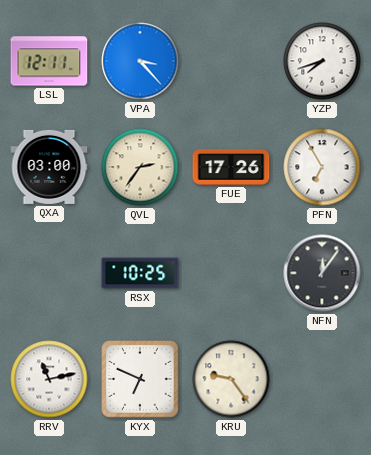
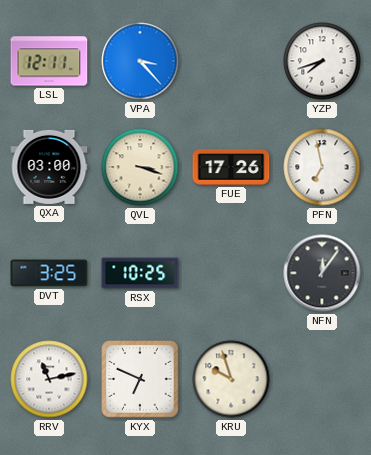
QVL: 2:36 -> 3:18 (140, 167)
PFN: 6:55 -> 6:58 (322, 167)
DVT: none -> 3:25 (49, 273)
KRU: 9:24 -> 9:57 (231, 379)
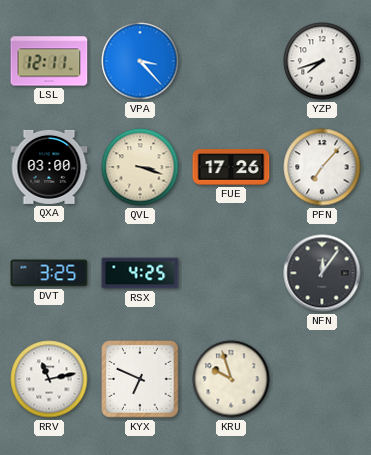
PFN: 6:58 -> 7:07 (322, 167)
RSX: 10:25 -> 4:25 (140, 273)
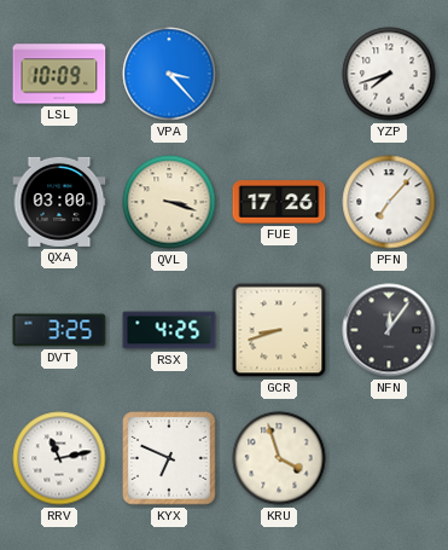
LSL: 12:11 -> 10:09 (59, 74)
GCR: none -> 8:42 (279, 330)
KRU: 9:57 -> 3:57 (279, 458)
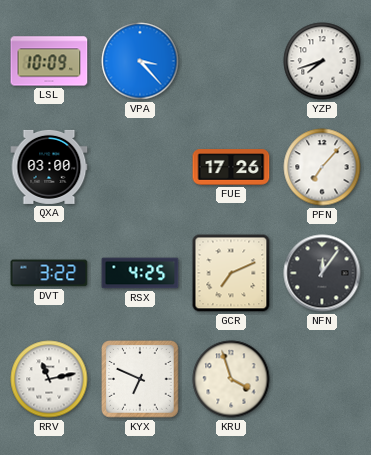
QVL: 3:18 -> none (169, 202)
DVT: 3:25 -> 3:22 (49, 273)
GCR: 8:42 -> 7:11 (231, 273)
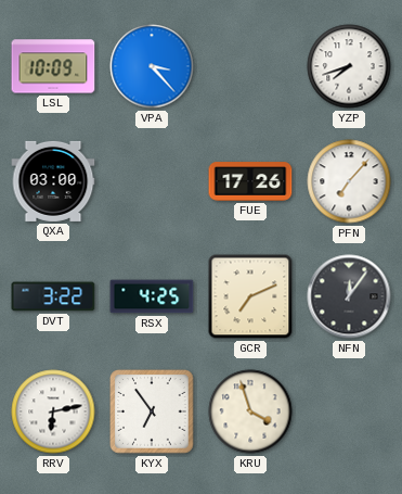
RRV: 11:13 -> 6:13 (53, 411)
KYX: 6:49 -> 6:54 (152, 411)
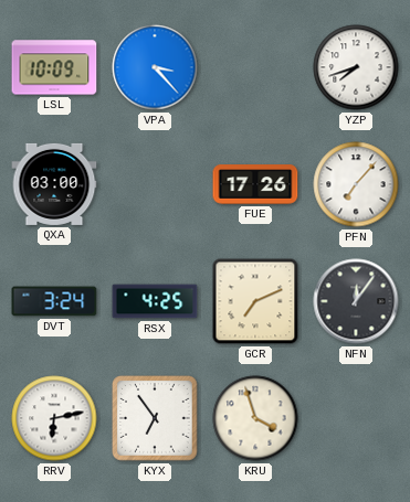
DVT: 3:22 -> 3:24 (54, 301)
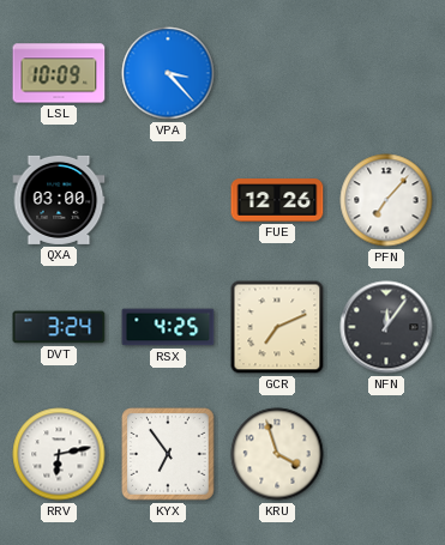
YZP: 7:42 -> none (356, 67)
FUE: 17:26 -> 12:26 (277, 200)
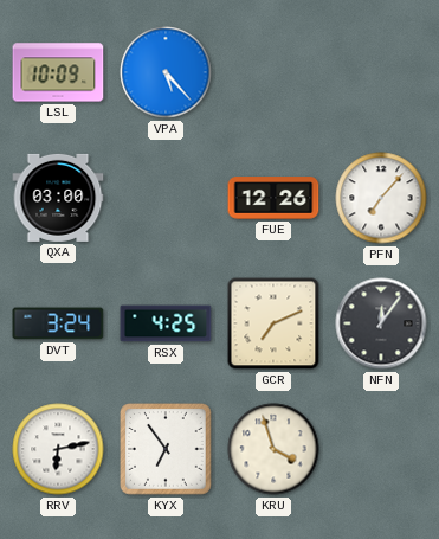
VPA: 3:23 -> 5:23 (166, 72)
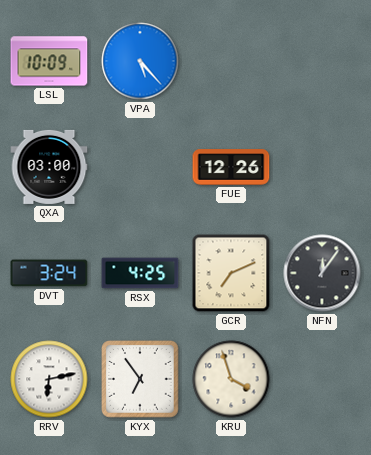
PFN: 7:07 -> none (381, 198)
